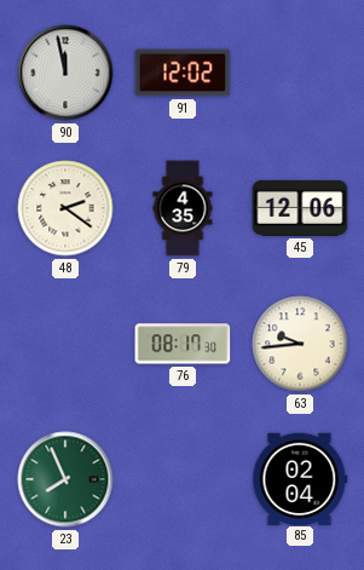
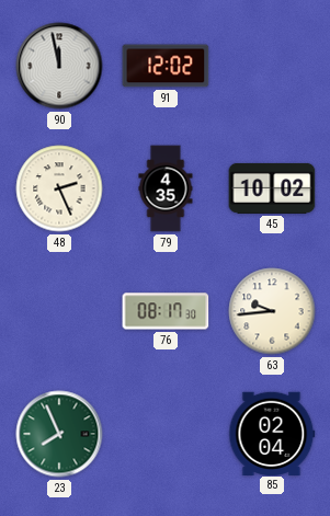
48: 2:21 -> 2:26 (59, 188)
45: 12:06 -> 10:02 (272, 188)
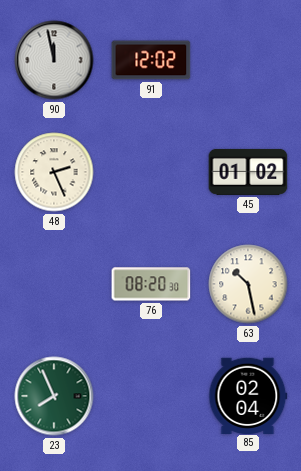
79: 4:35 -> none (166, 188)
45: 10:02 -> 01:02 (248, 172)
76: 08:17 -> 08:20 (151, 284)
63: 9:44 -> 10:28 (248, 284)
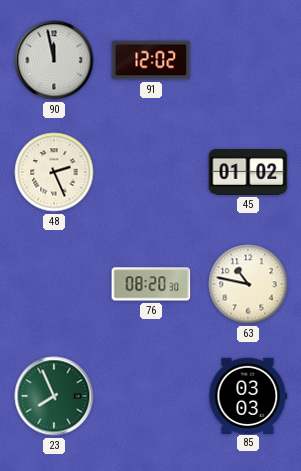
63: 10:28 -> 10:47 (248, 284)
85: 02:04 -> 03:03 (248, 395)
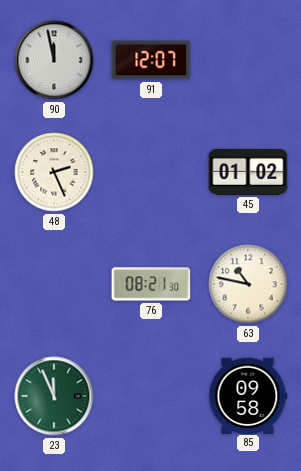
91: 12:02 -> 12:07 (151, 60)
76: 08:20 -> 08:21 (151, 284)
23: 7:56 -> 11:56 (54, 396)
85: 03:03 -> 09:58 (248, 395)
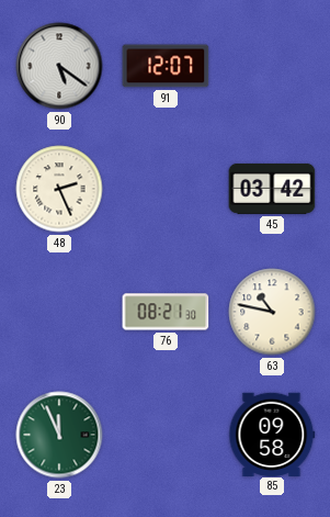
90: 11:58 -> 5:21 (59, 66)
45: 01:02 -> 03:42 (272, 189)
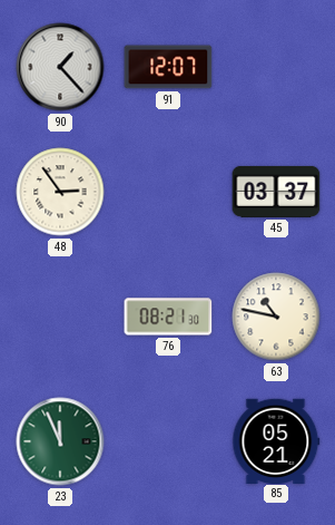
90: 5:21 -> 1:23 (60, 67)
48: 2:26 -> 2:54 (60, 192)
45: 03:42 -> 03:37 (276, 192)
85: 09:58 -> 05:21 (276, 440)
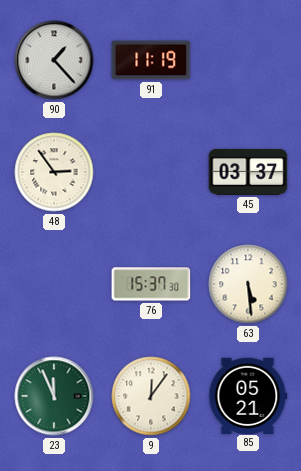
91: 12:07 -> 11:19 (151, 60)
76: 08:21 -> 15:37 (151, 284)
63: 10:47 -> 5:29 (248, 284)
9: none -> 12:06 (151, 396)
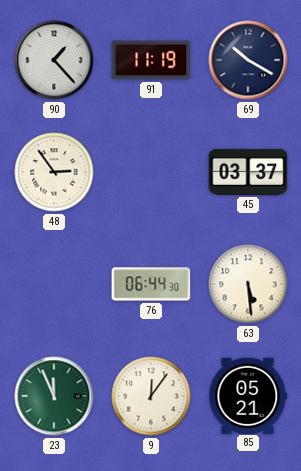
69: none -> 10:20 (248, 60)
76: 15:37 -> 06:44 (151, 284)
